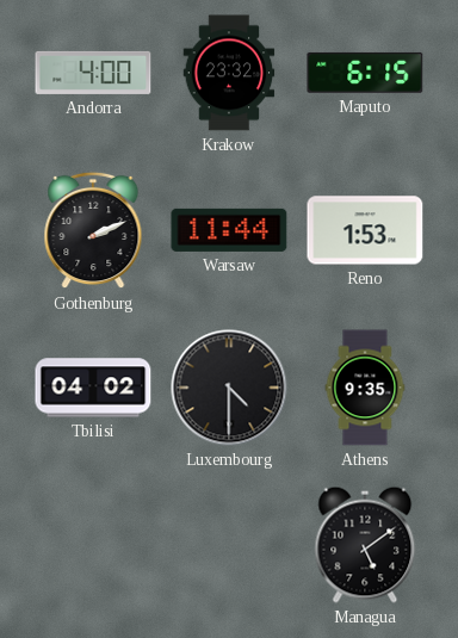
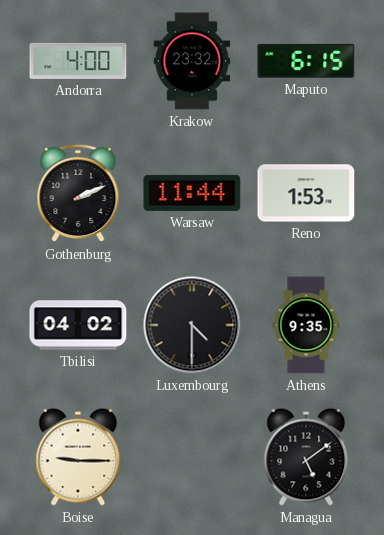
Boise: none -> 9:15 (78, 457)
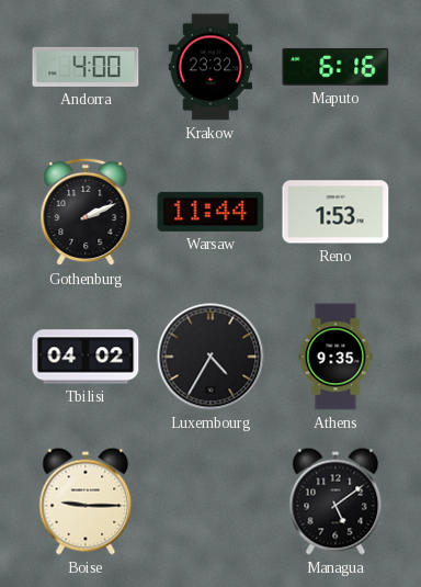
Maputo: 6:15 -> 6:16 (335, 67)
Luxembourg: 4:30 -> 4:35 (210, 357)
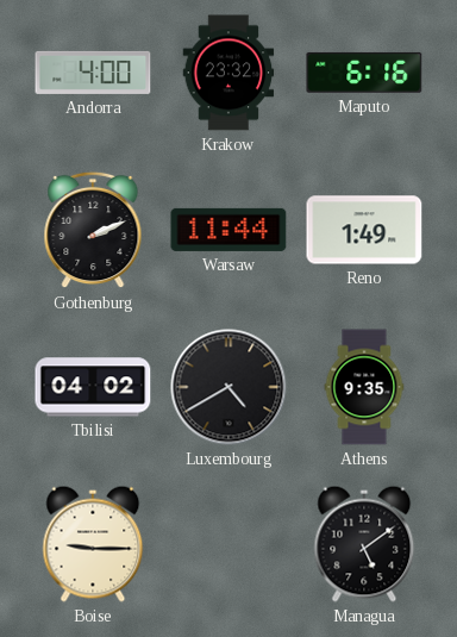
Reno: 1:53 -> 1:49 (364, 230)
Luxembourg: 4:35 -> 4:40 (228, 387)
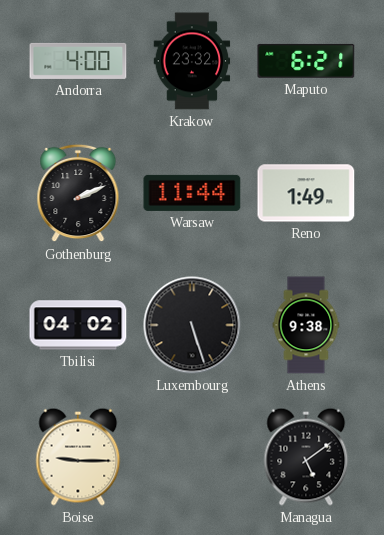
Maputo: 6:16 -> 6:21 (306, 61)
Luxembourg: 4:40 -> 5:27 (192, 325)
Athens: 9:35 -> 9:38 (306, 325)
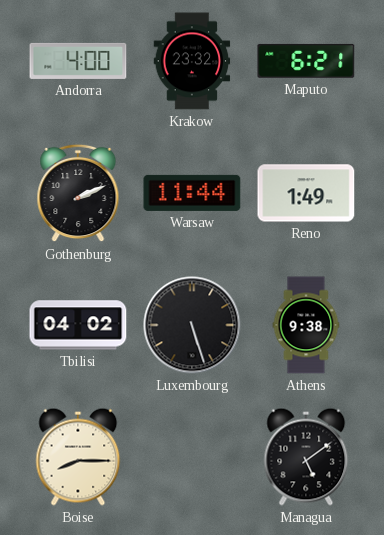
Boise: 9:15 -> 8:15 (78, 457)
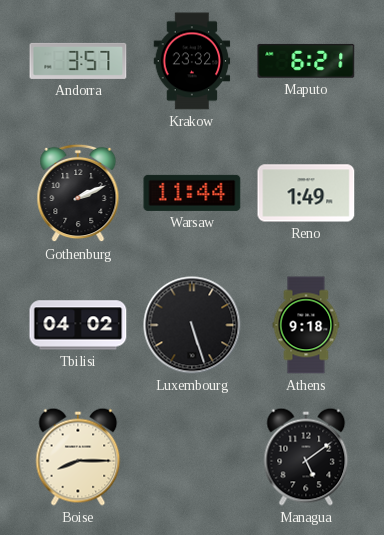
Andorra: 4:00 -> 3:57 (78, 61)
Athens: 9:38 -> 9:18 (306, 325)
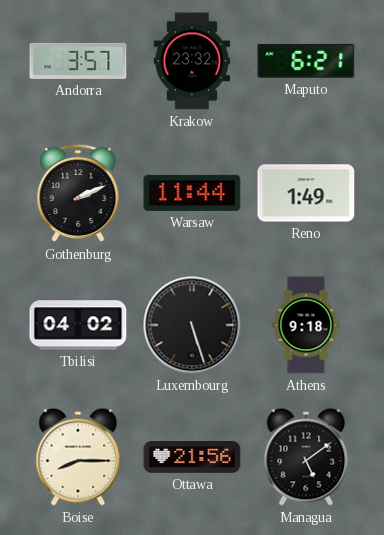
Ottawa: none -> 21:56 (192, 458)
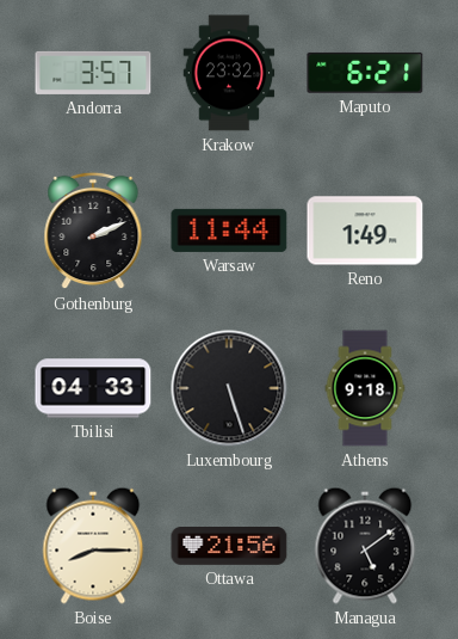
Tbilisi: 04:02 -> 04:33 (93, 388)
